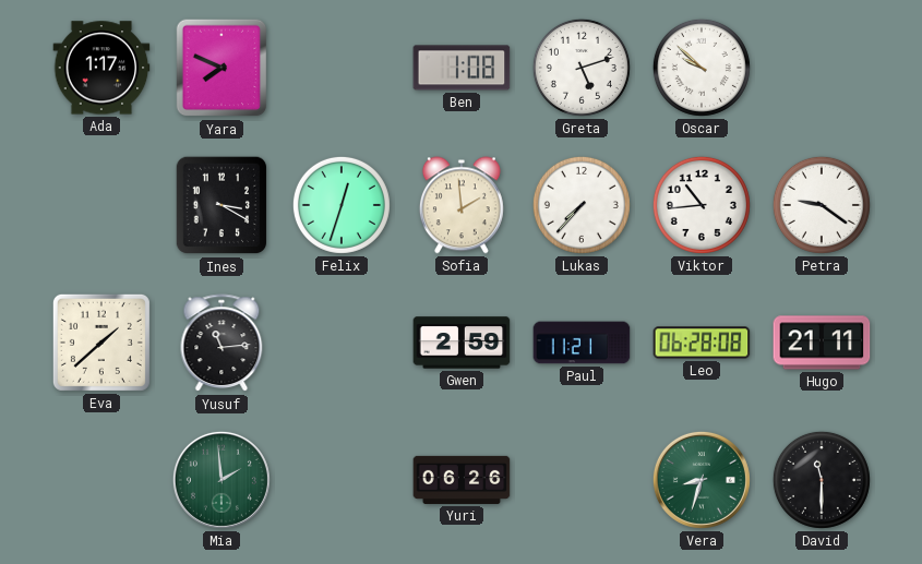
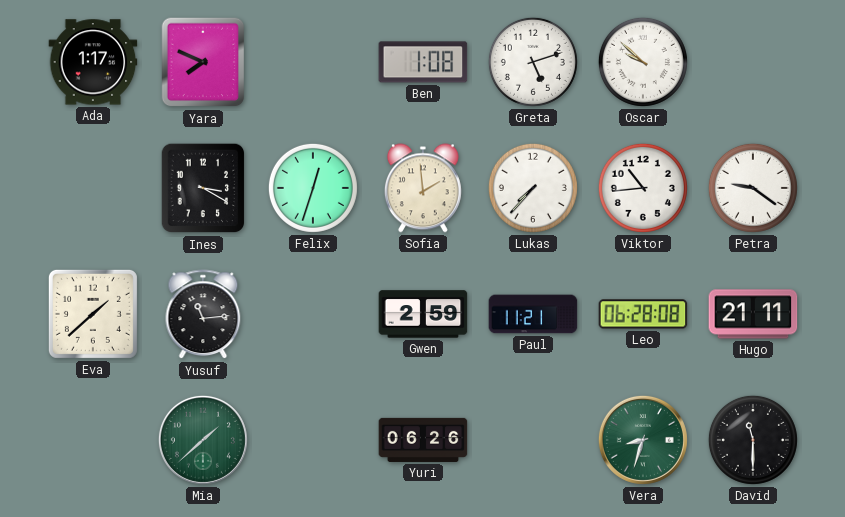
Mia: 1:59 -> 1:38 (203, 440)
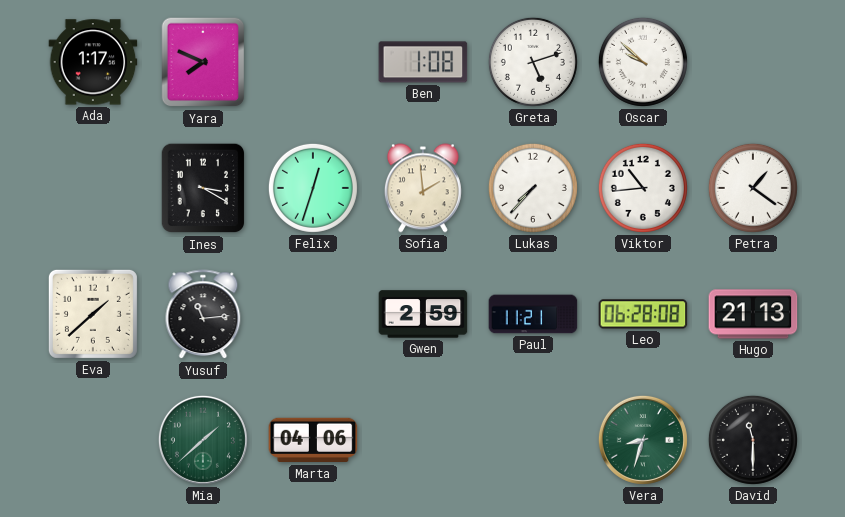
Petra: 9:21 -> 1:21 (753, 188)
Hugo: 21:11 -> 21:13 (753, 314)
Marta: none -> 04:06 (313, 440)
Yuri: 06:26 -> none (423, 440)
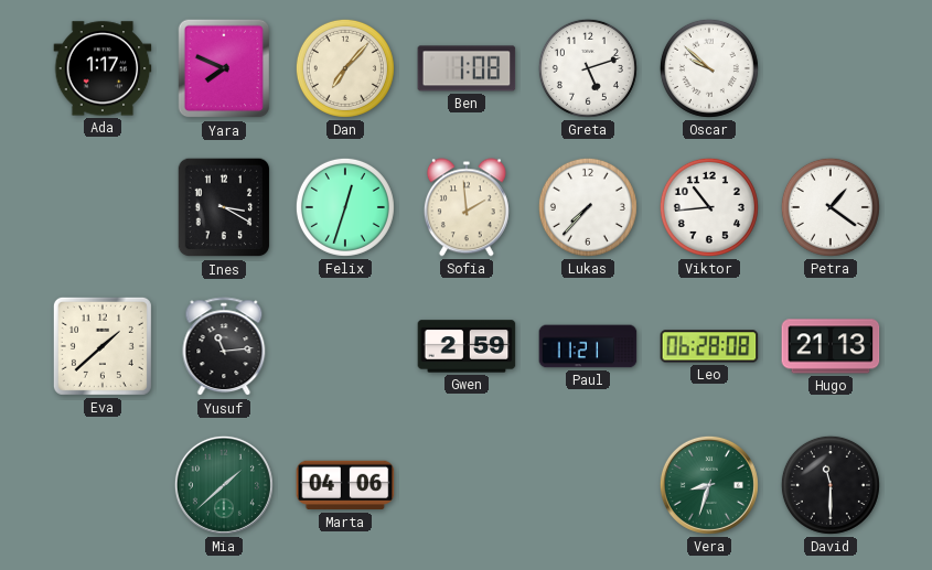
Dan: none -> 7:07 (345, 68)
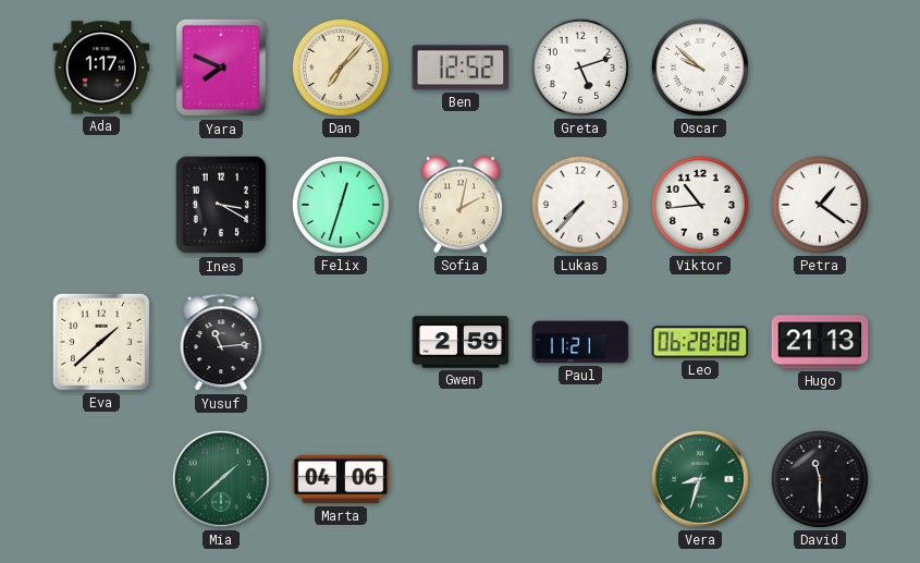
Ben: 1:08 -> 12:52 (461, 68)
Sofia: 1:59 -> 2:02 (461, 205)
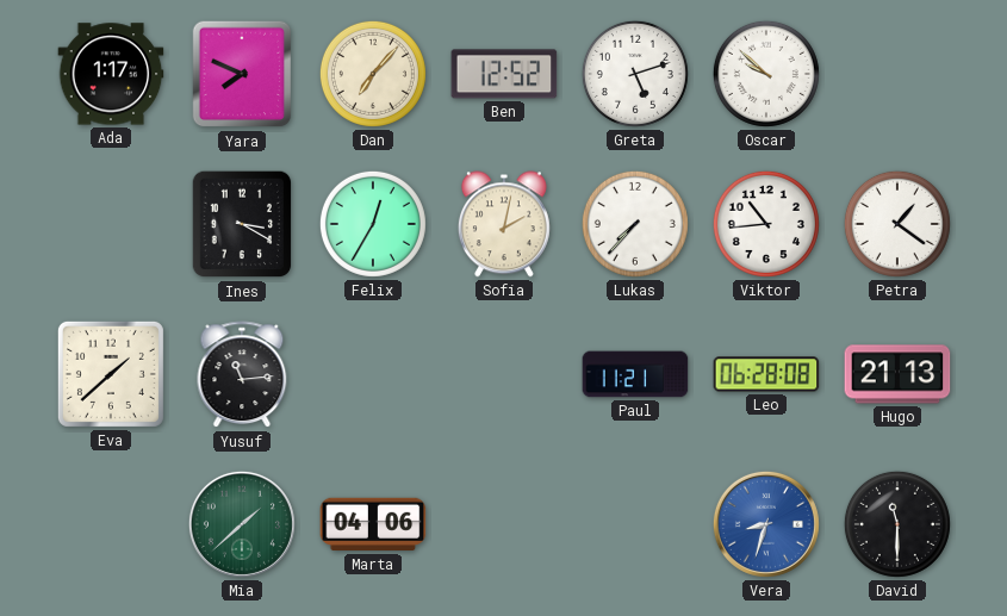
Felix: 12:33 -> 12:35 (373, 224)
Gwen: 2:59 -> none (461, 342)
Vera dial: green -> blue (766, 524)
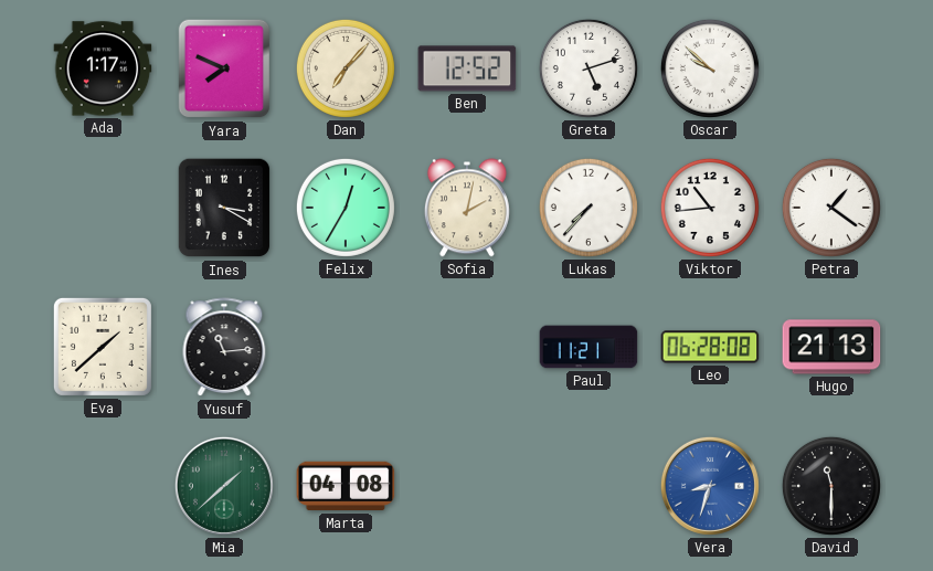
Marta: 04:06 -> 04:08 (346, 486)
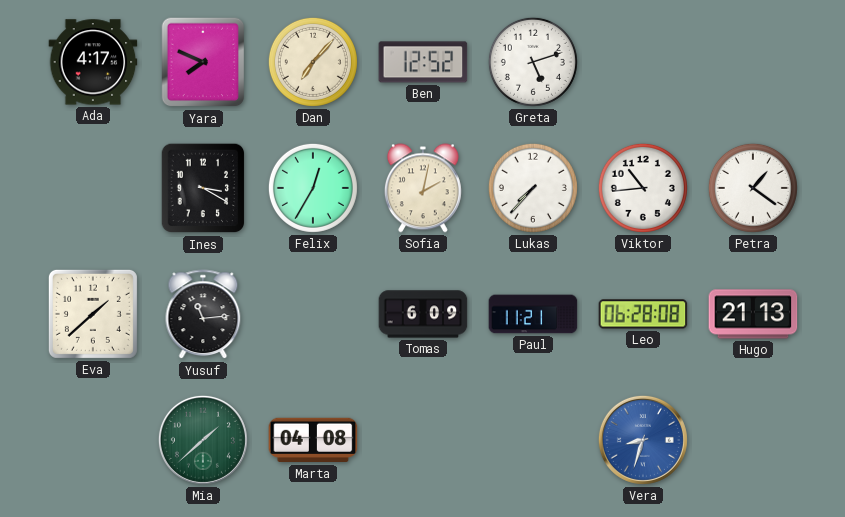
Ada: 1:17 -> 4:17 (93, 62)
Oscar: 9:52 -> none (710, 68)
Tomas: none -> 6:09 (423, 314)
David: 11:30 -> none (831, 486)
